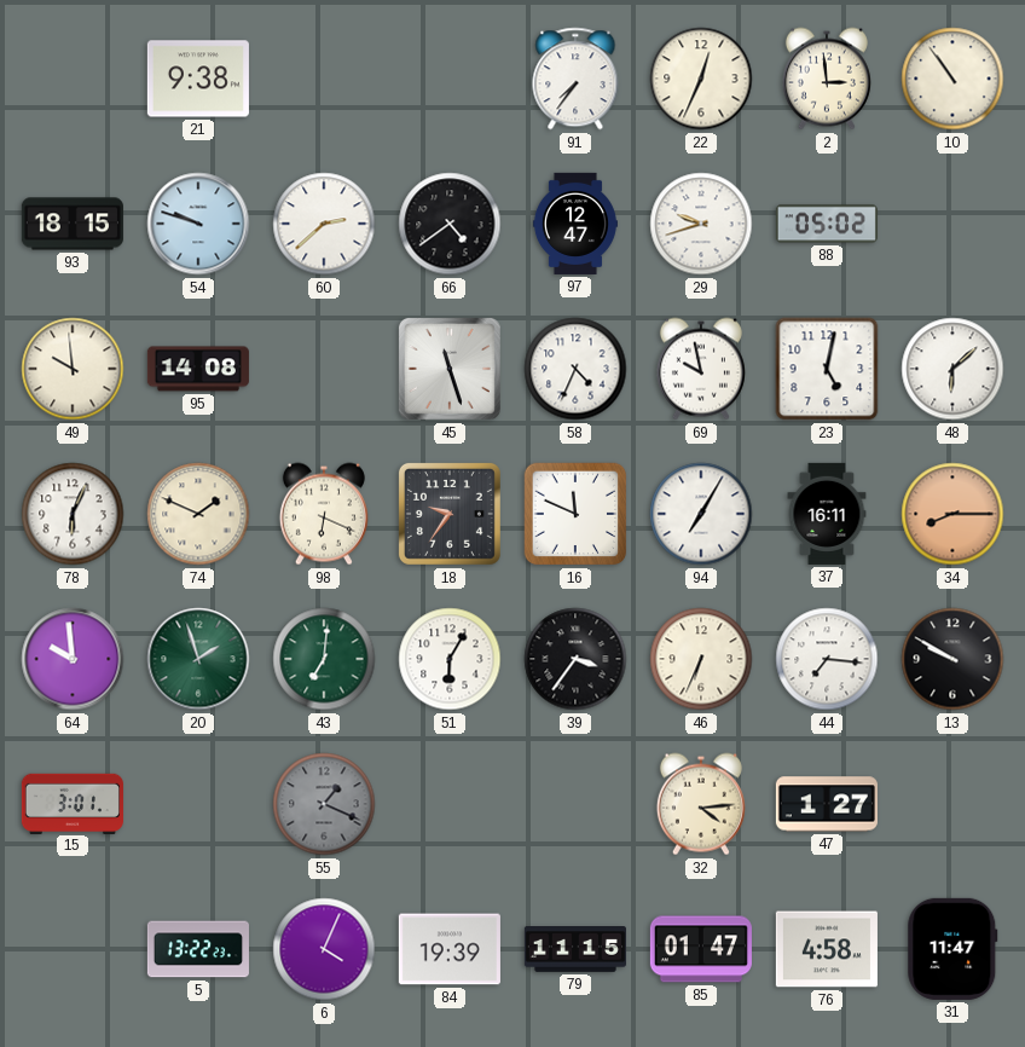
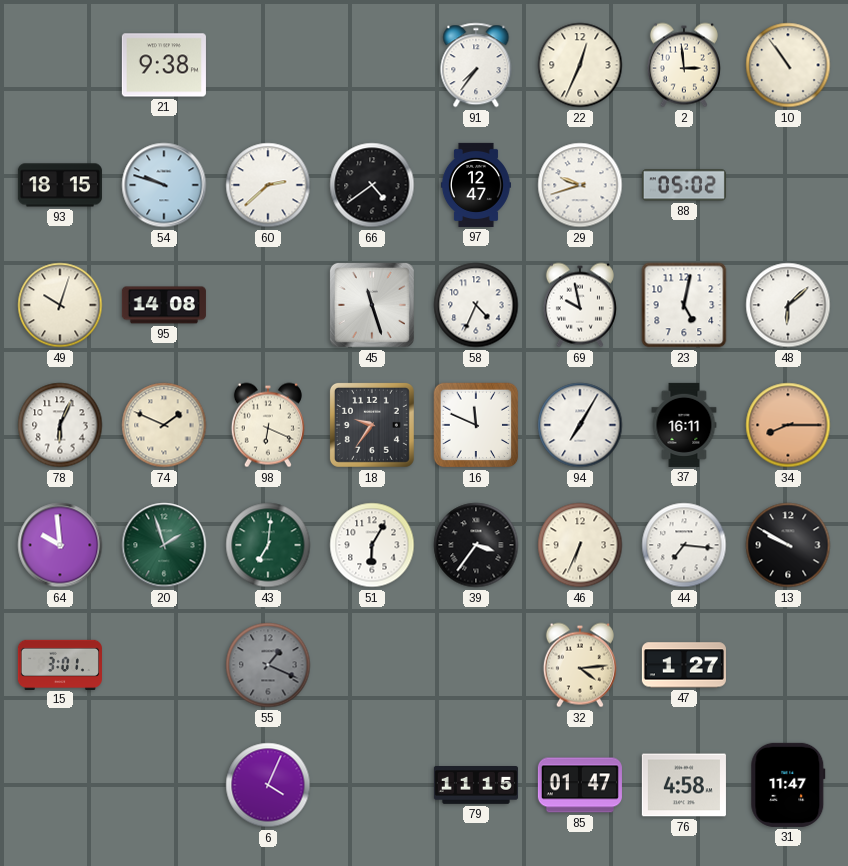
49: 9:59 -> 10:03 (60, 305)
5: 13:22 -> none (198, 949)
84: 19:39 -> none (450, 949)
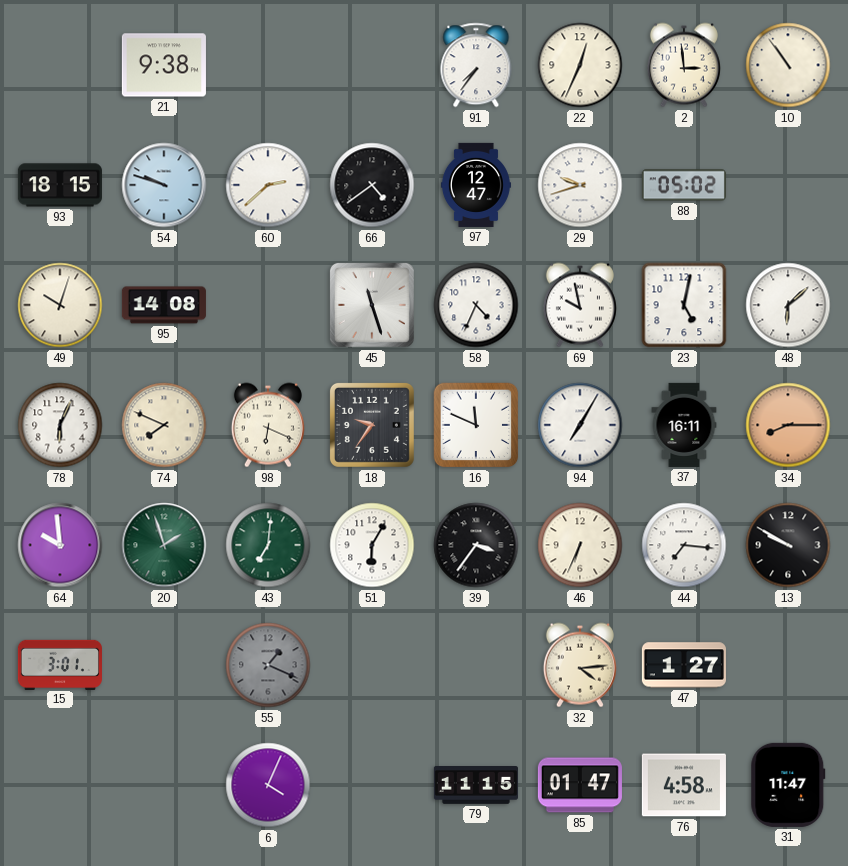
74: 1:49 -> 7:49 (164, 425)
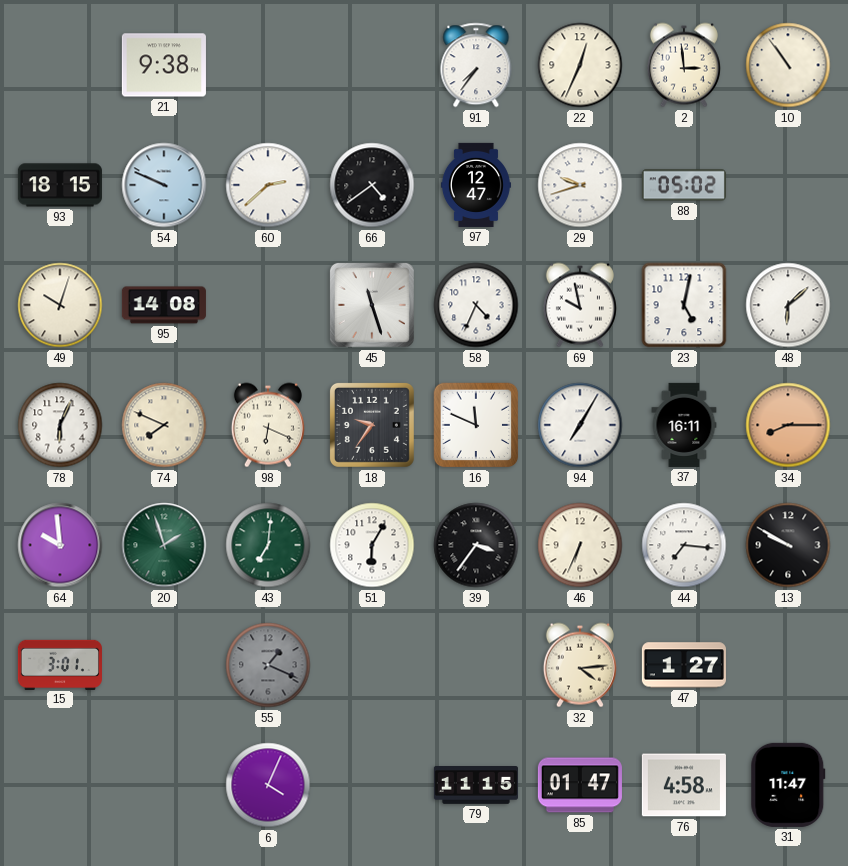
54: 9:48 -> 9:49 (164, 185)
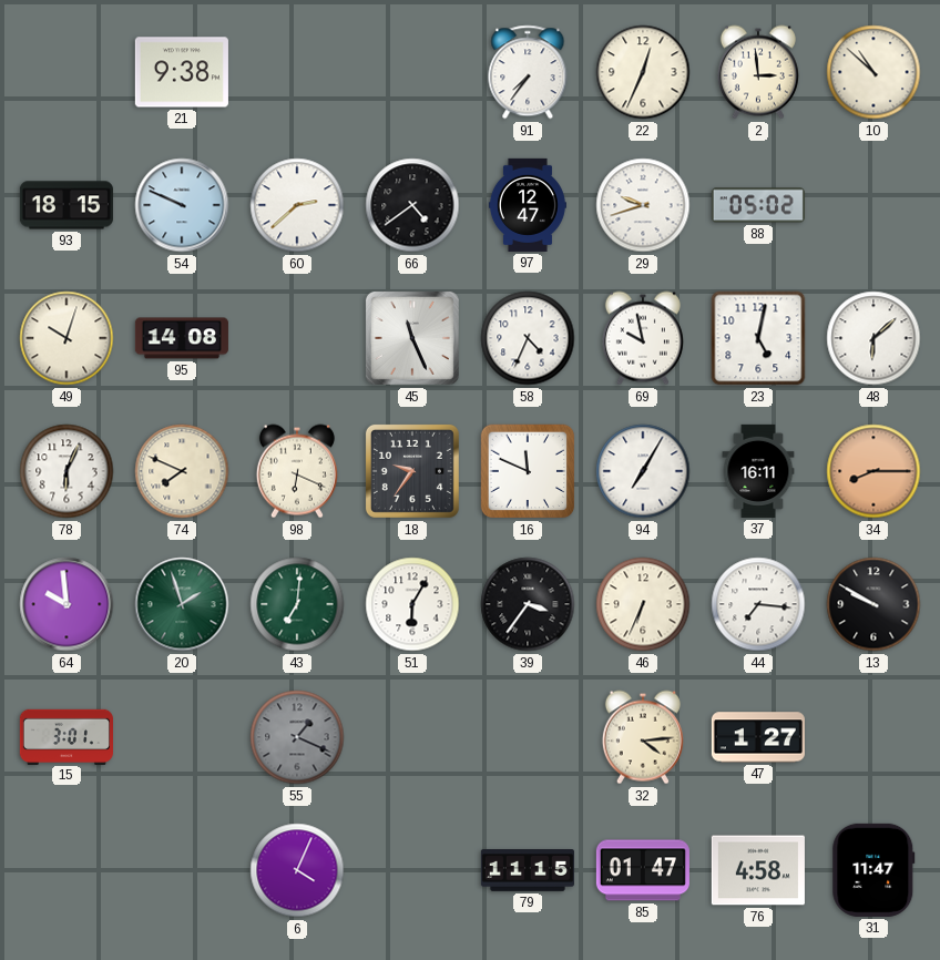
10: 10:54 -> 10:52 (873, 72)
45: 11:27 -> 11:26 (412, 338)
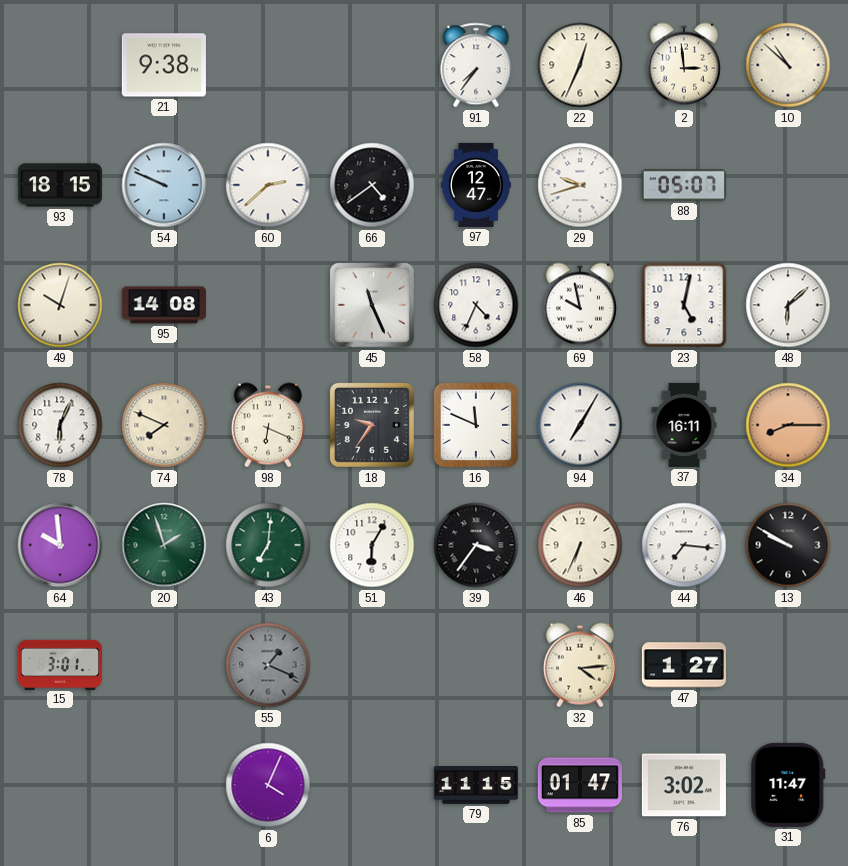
88: 05:02 -> 05:07 (684, 185)
76: 4:58 -> 3:02 (684, 785)
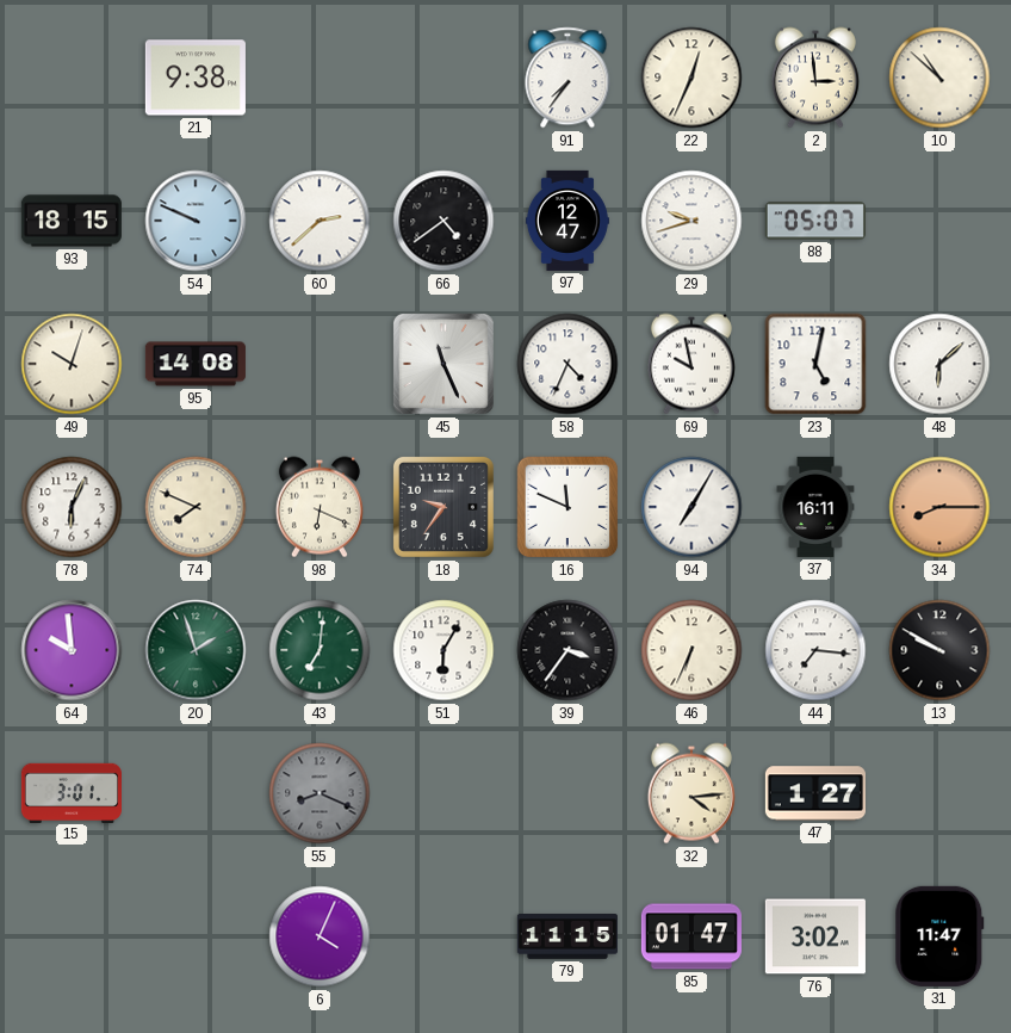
55: 1:19 -> 8:19 (320, 793)
